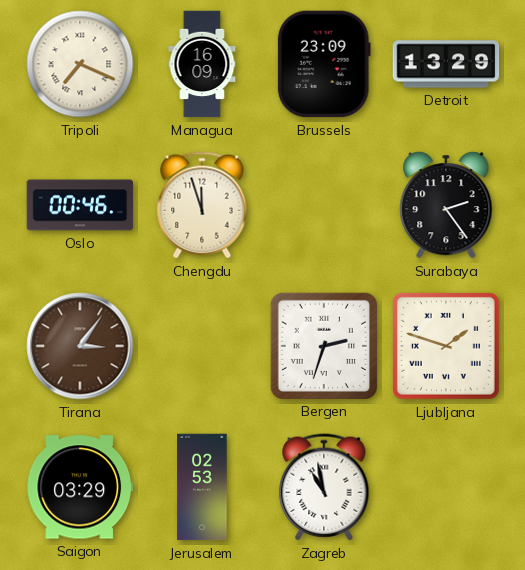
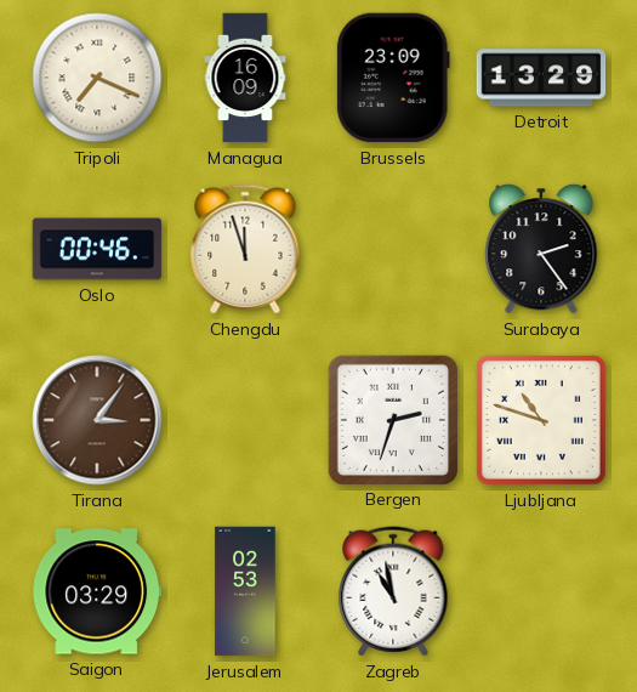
Ljubljana: 1:48 -> 10:48 (541, 420)
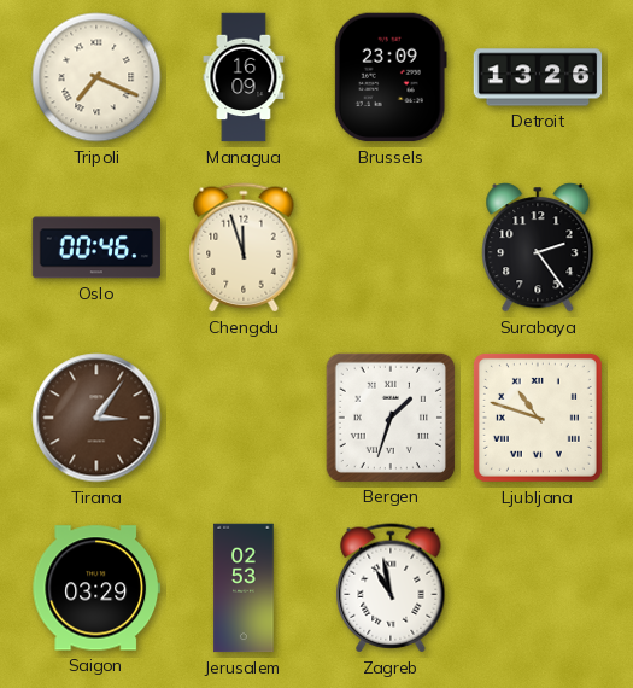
Detroit: 13:29 -> 13:26 (538, 77)
Bergen: 2:33 -> 1:33 (389, 416)
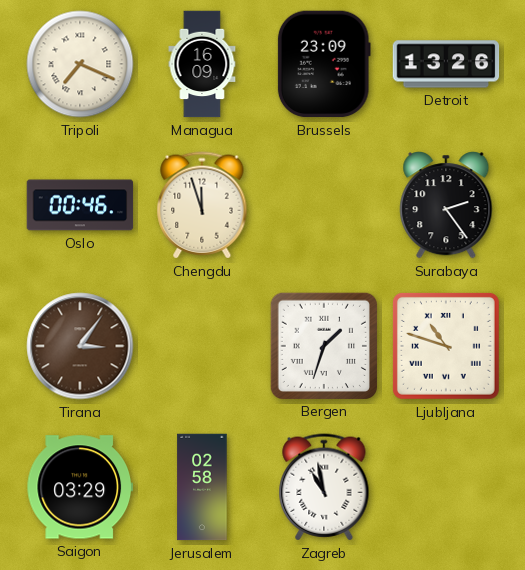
Jerusalem: 02:53 -> 02:58 (202, 487)
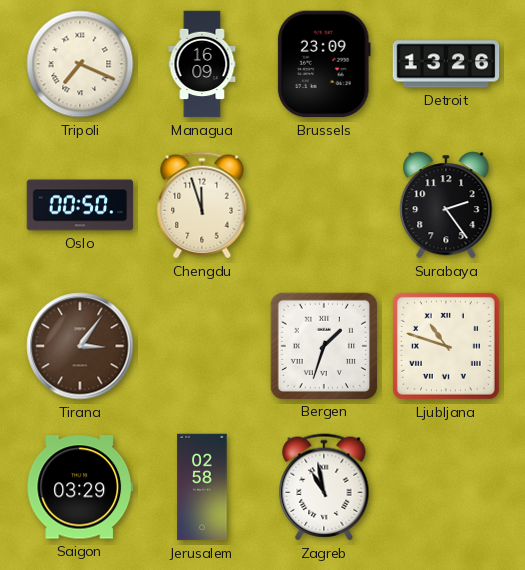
Oslo: 00:46 -> 00:50 (80, 205)
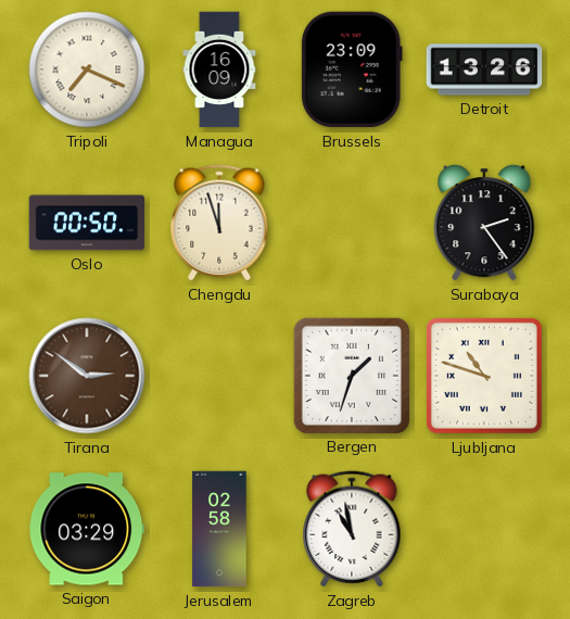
Tirana: 3:06 -> 2:51 (87, 376)
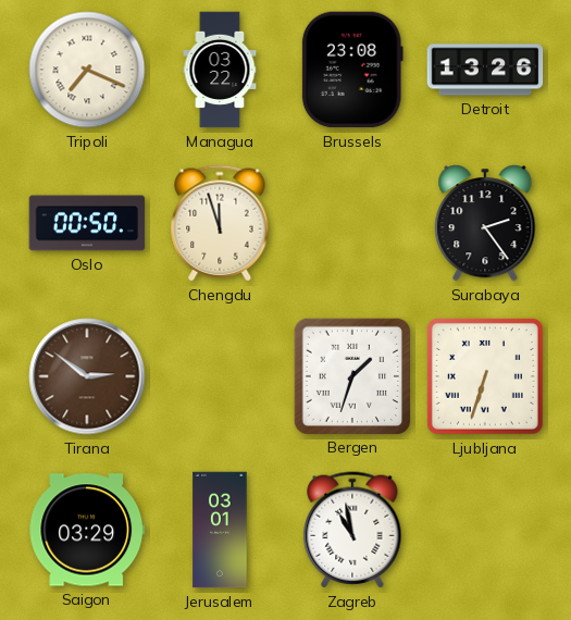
Managua: 16:09 -> 03:22 (220, 70)
Brussels: 23:09 -> 23:08 (352, 70)
Ljubljana: 10:48 -> 6:33 (485, 376)
Jerusalem: 02:58 -> 03:01 (220, 530)
